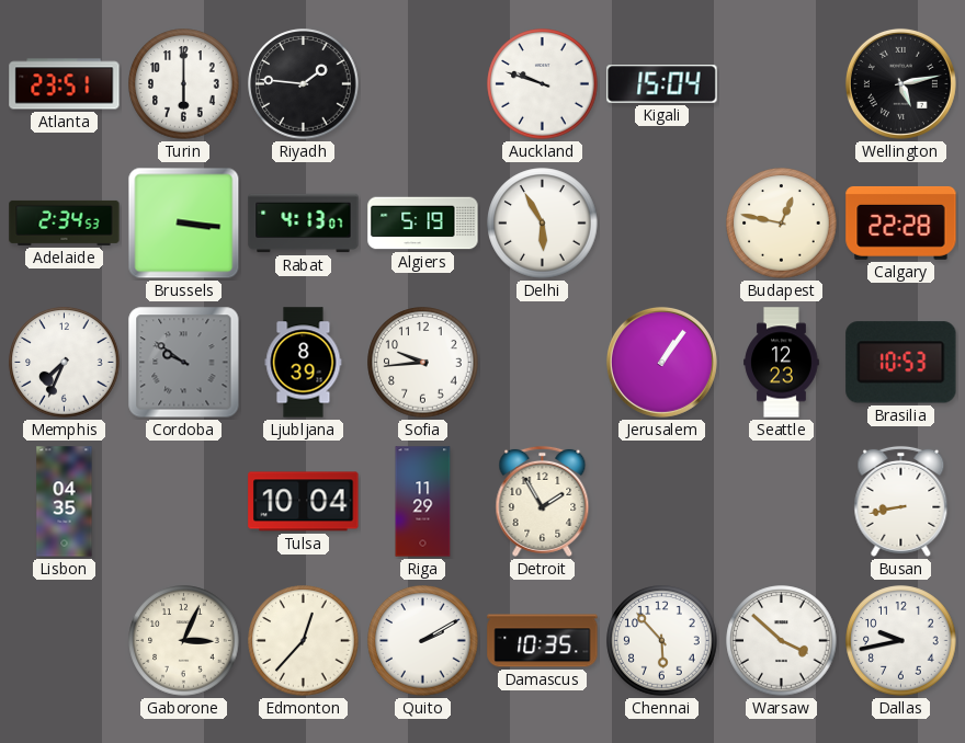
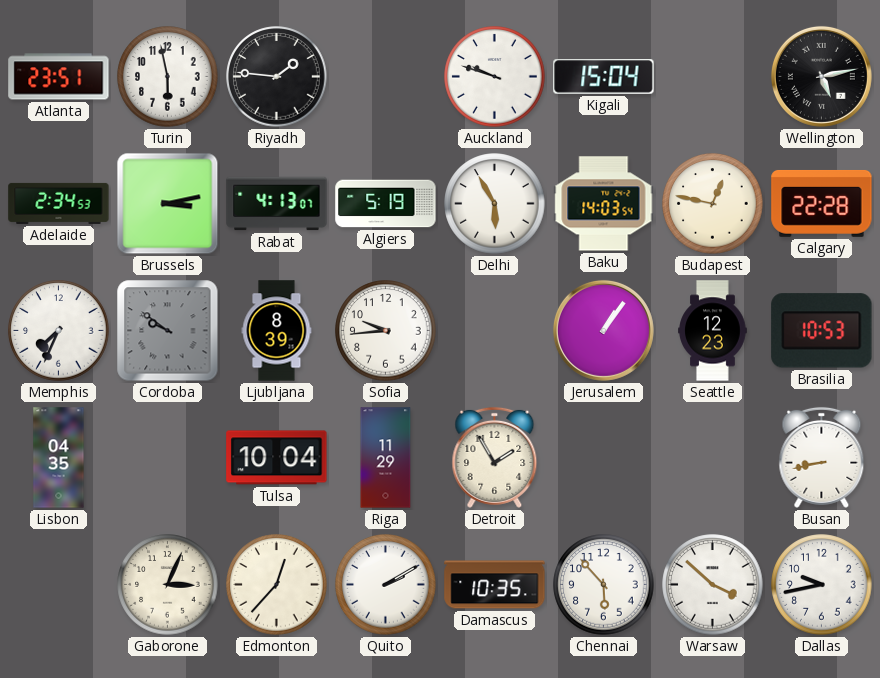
Turin: 6:00 -> 5:58 (168, 77)
Brussels: 3:16 -> 3:13 (168, 204)
Baku: none -> 14:03 (604, 204)
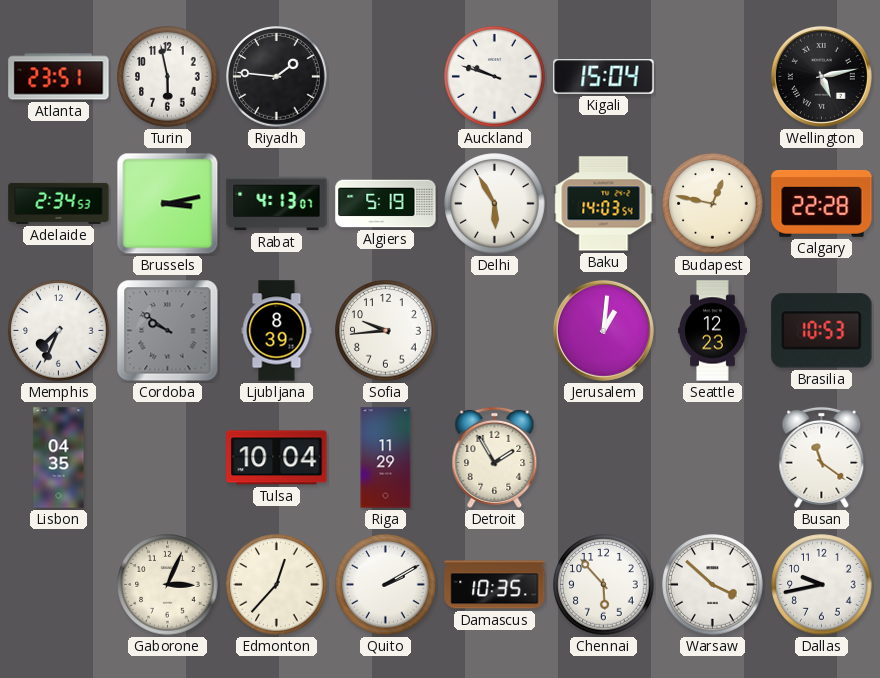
Jerusalem: 1:06 -> 1:01 (603, 330)
Busan: 8:43 -> 11:21 (822, 457)
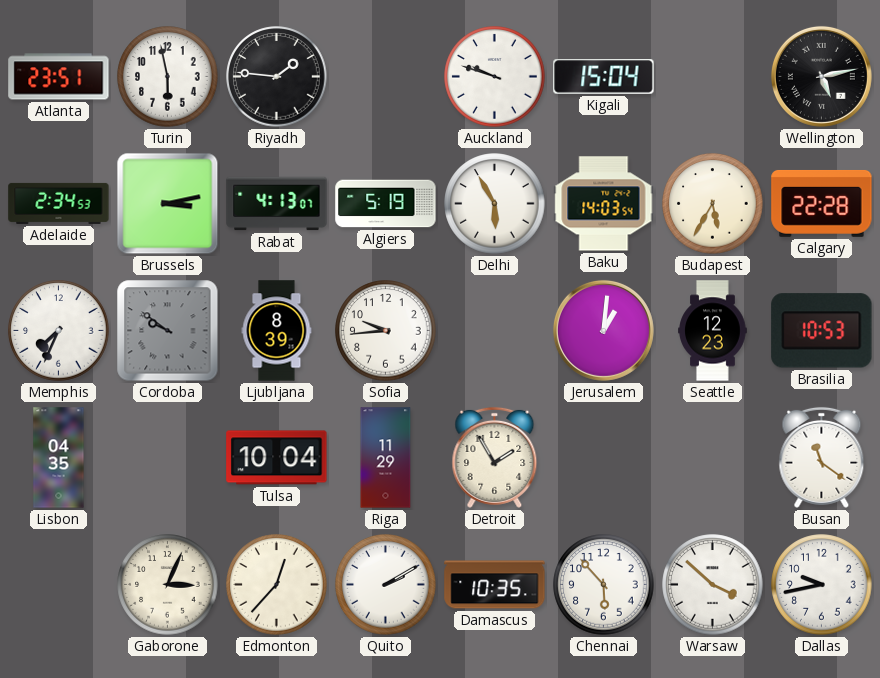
Budapest: 12:47 -> 5:35 (713, 204)
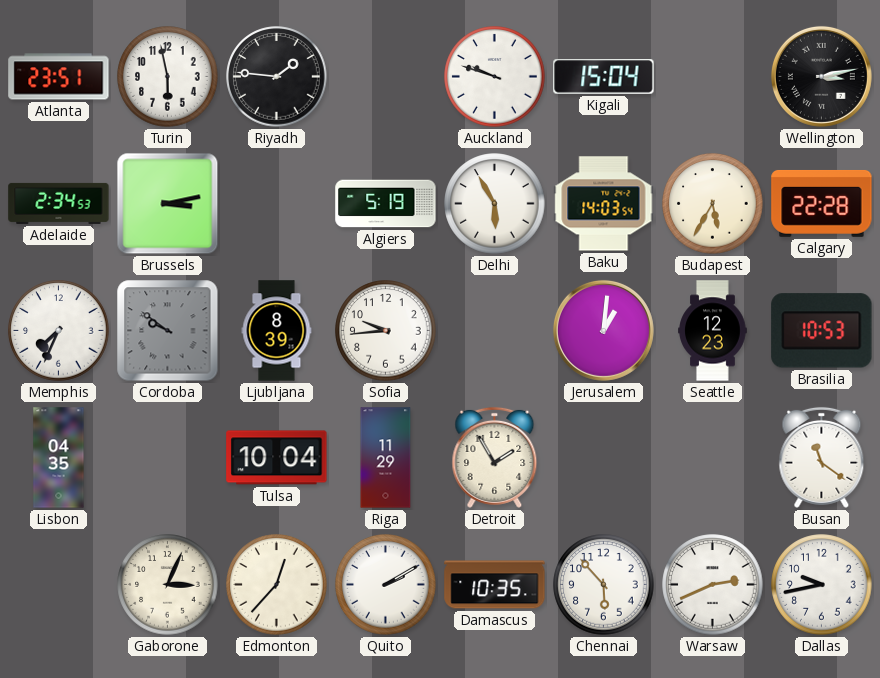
Wellington: 5:13 -> 3:13 (821, 76)
Rabat: 4:13 -> none (277, 204)
Warsaw: 3:52 -> 2:41 (713, 585)
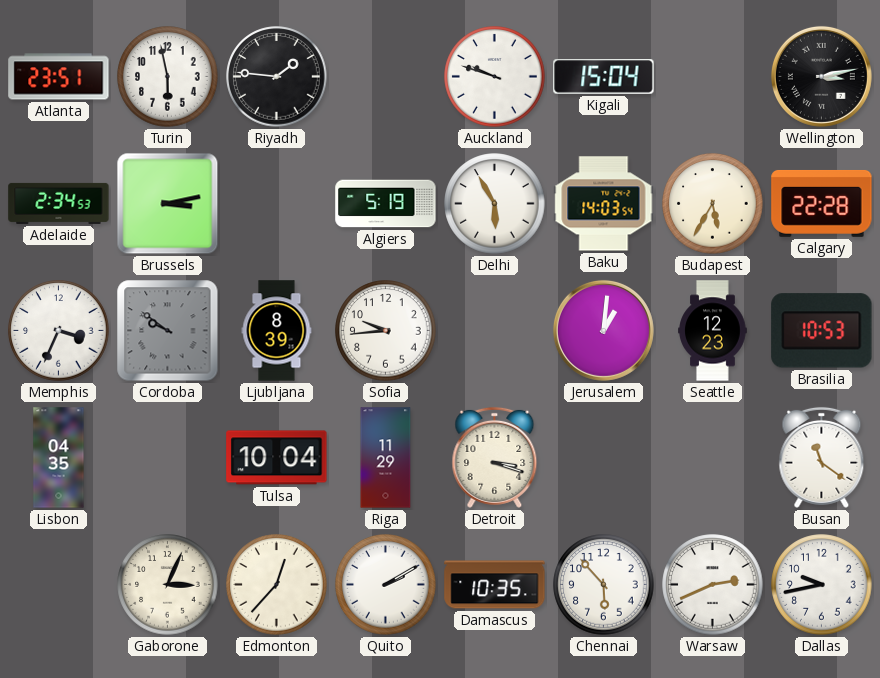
Memphis: 7:34 -> 3:34 (59, 331)
Detroit: 1:55 -> 3:18 (495, 457)
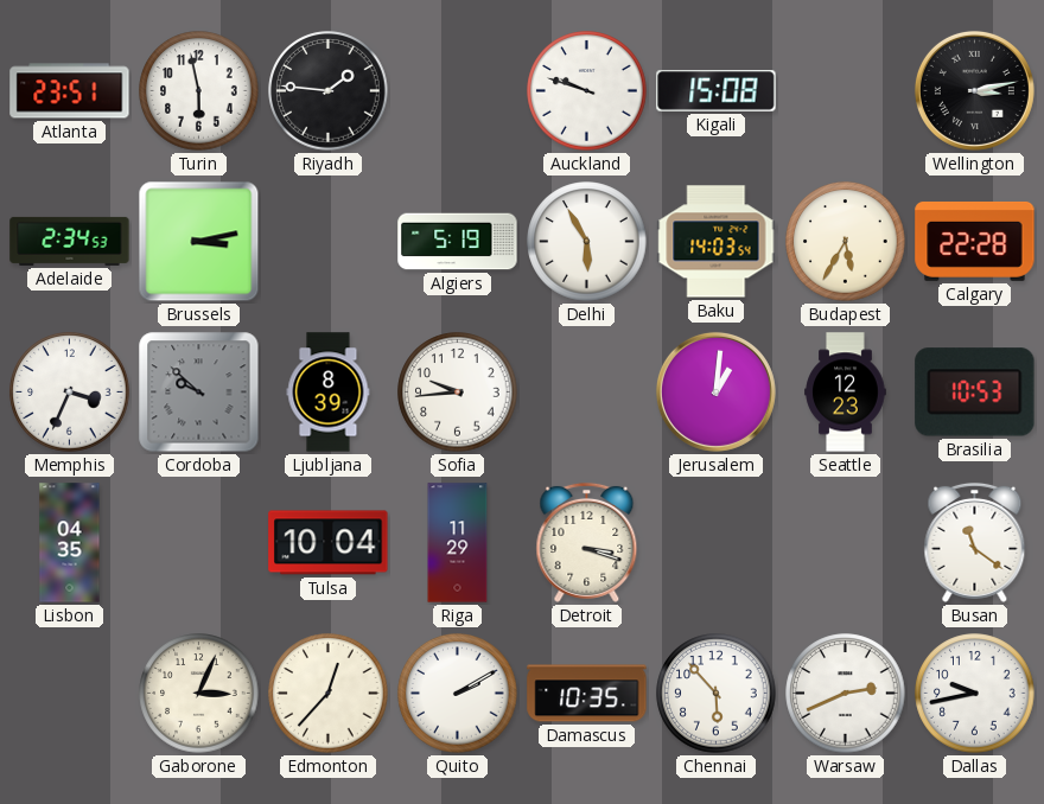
Kigali: 15:04 -> 15:08 (717, 91)
Cordoba: 9:51 -> 9:52 (199, 393)
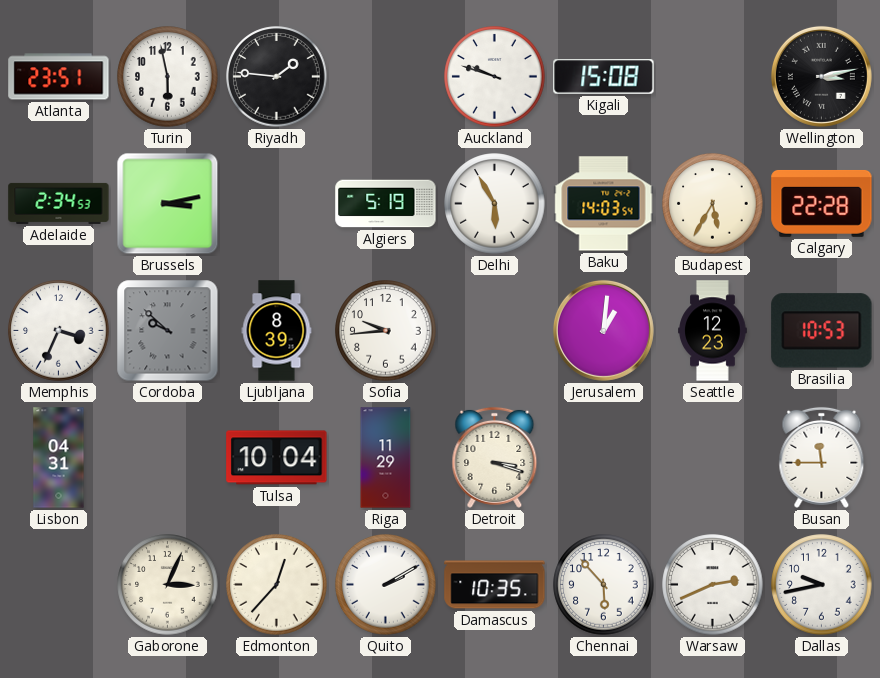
Lisbon: 04:35 -> 04:31 (59, 458)
Busan: 11:21 -> 11:45 (822, 457)
